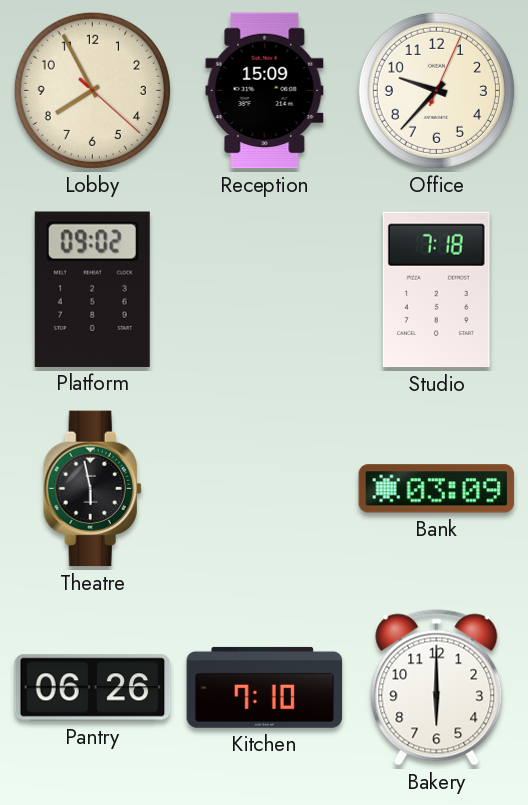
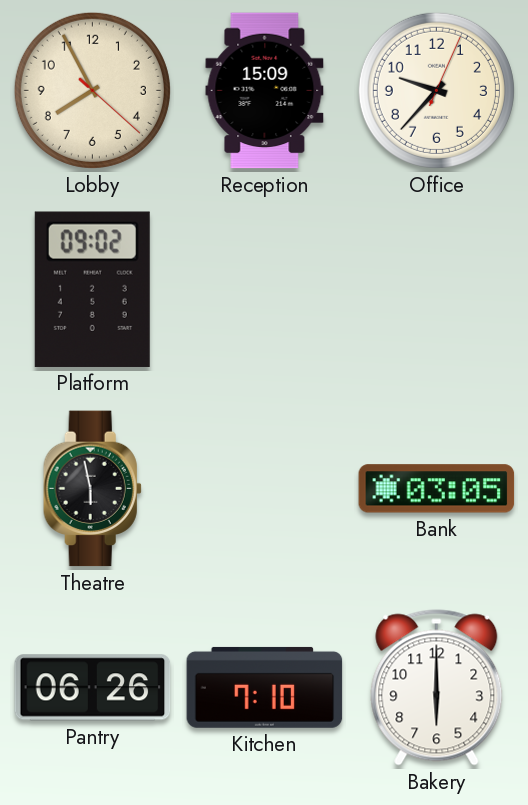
Studio: 7:18 -> none (436, 290)
Bank: 03:09 -> 03:05 (437, 489)
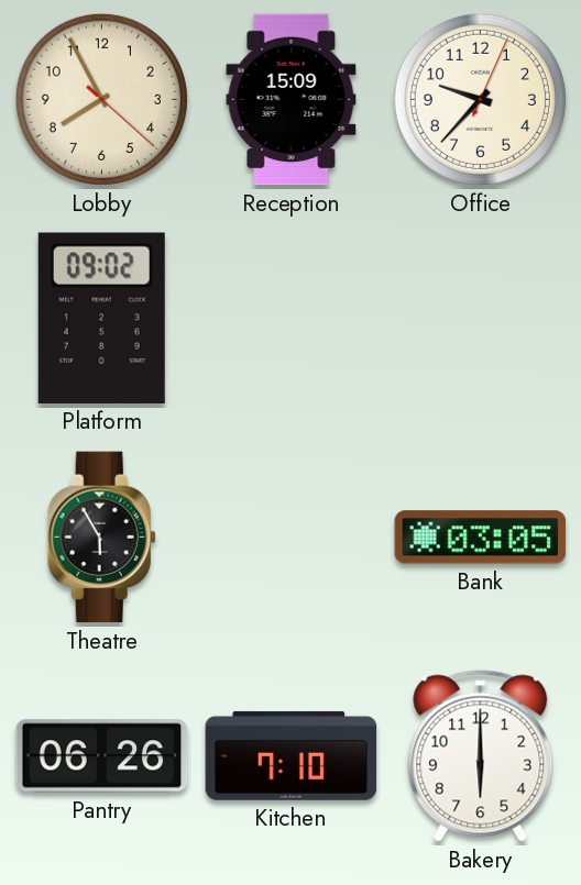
Theatre: 5:58 -> 5:55 (101, 538)
